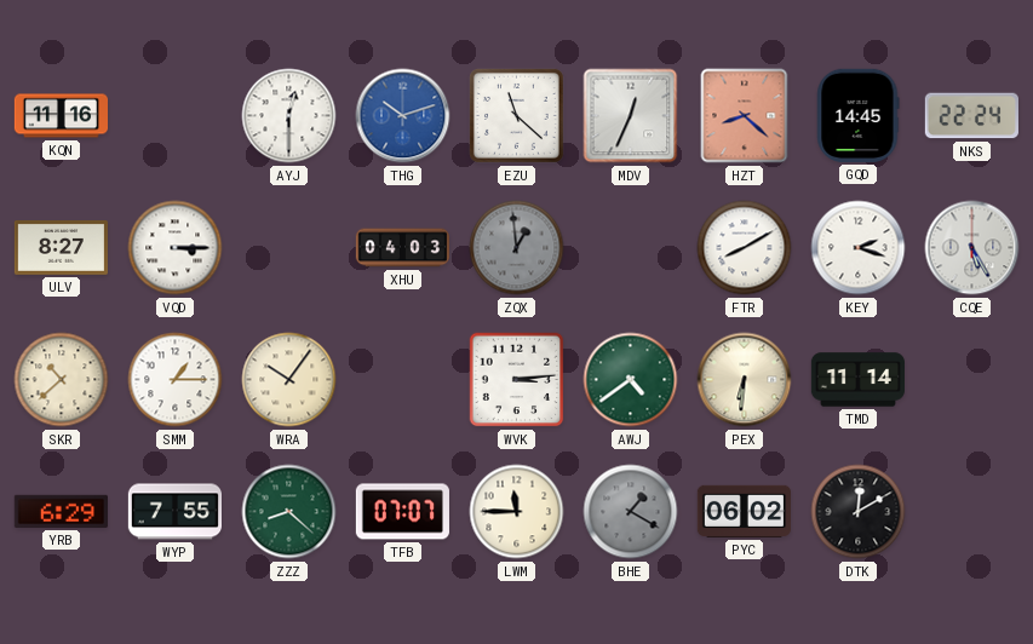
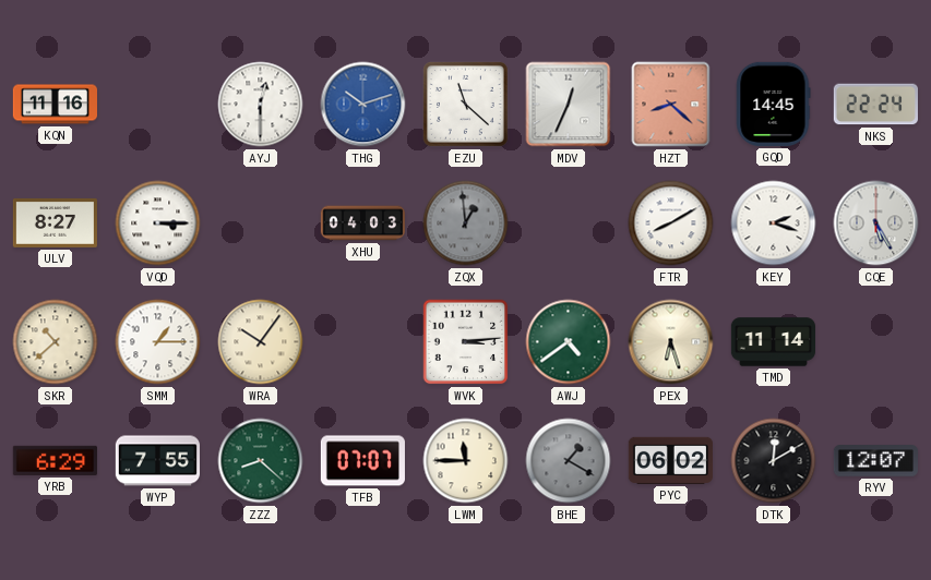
PEX: 6:31 -> 6:27 (671, 342)
RYV: none -> 12:07 (875, 461)
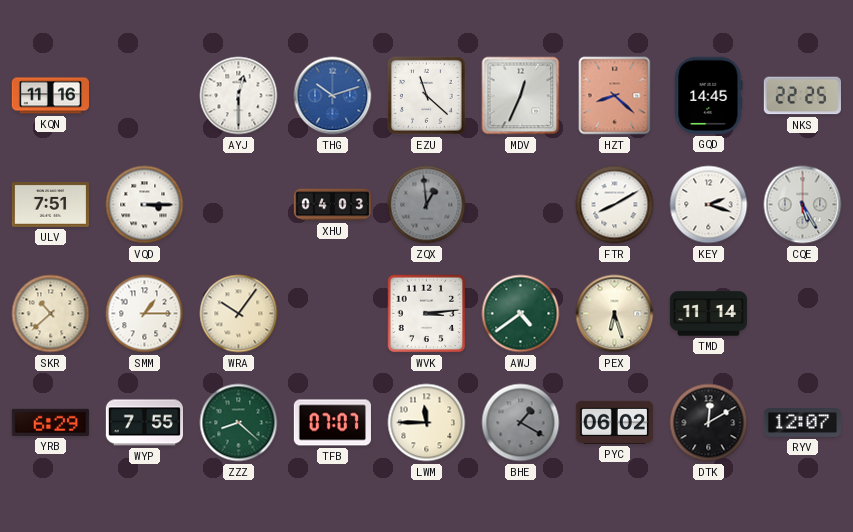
NKS: 22:24 -> 22:25 (802, 96)
ULV: 8:27 -> 7:51 (50, 204)
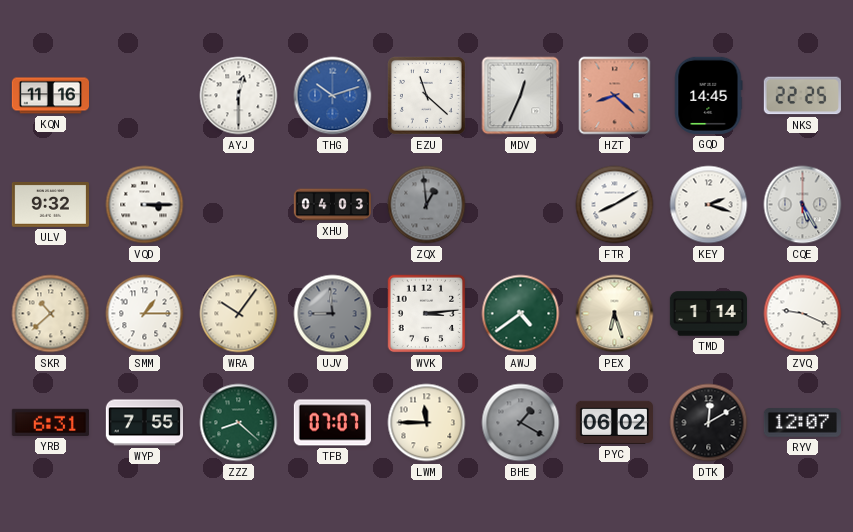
ULV: 7:51 -> 9:32 (50, 204)
UJV: none -> 8:59 (333, 314)
TMD: 11:14 -> 1:14 (708, 314)
ZVQ: none -> 9:19 (803, 314)
YRB: 6:29 -> 6:31 (50, 422)
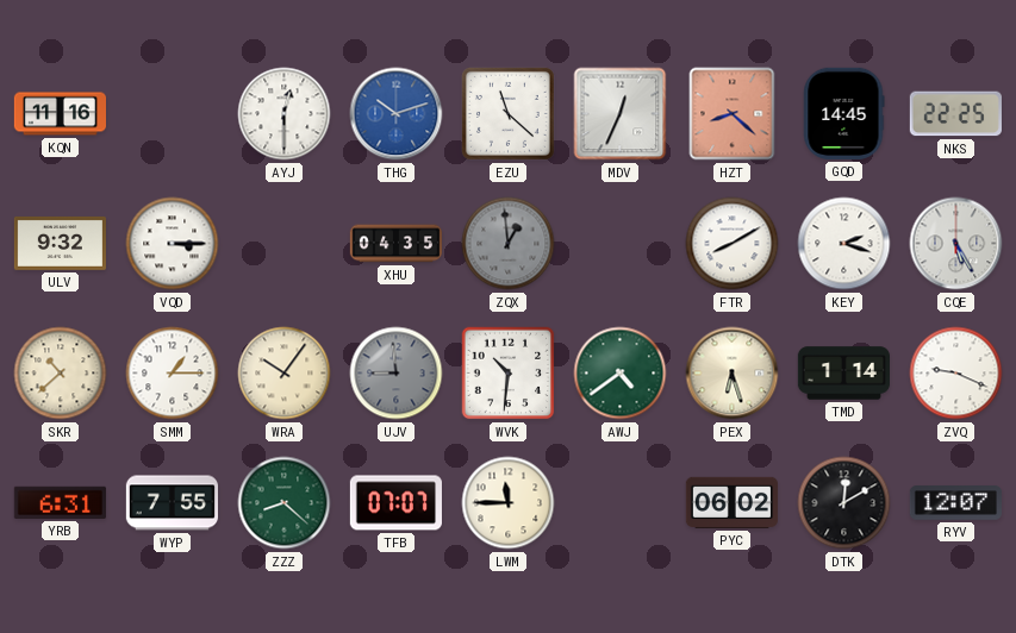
XHU: 04:03 -> 04:35 (395, 244)
WVK: 3:14 -> 10:31 (509, 374)
BHE: 1:20 -> none (521, 423)
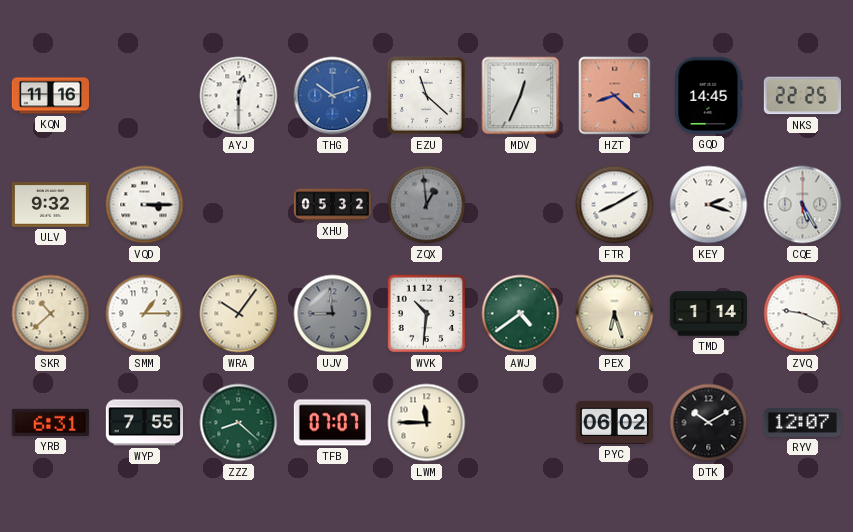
XHU: 04:35 -> 05:32 (332, 205)
DTK: 12:10 -> 10:10 (709, 423)
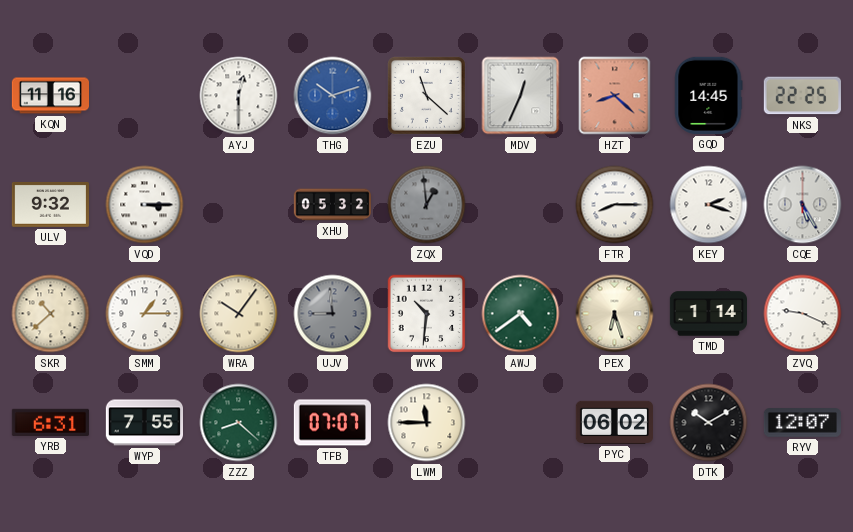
FTR: 8:10 -> 8:15 (615, 205)
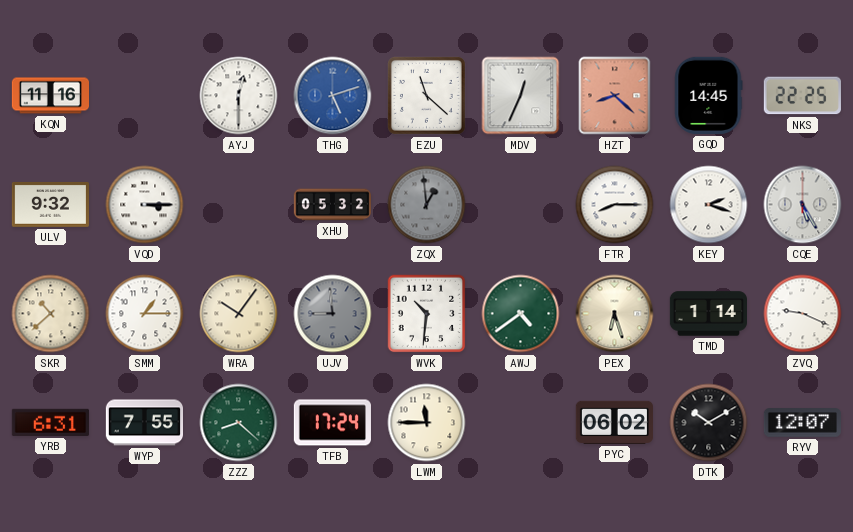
THG: 10:12 -> 5:12 (333, 96)
TFB: 07:07 -> 17:24 (332, 423)
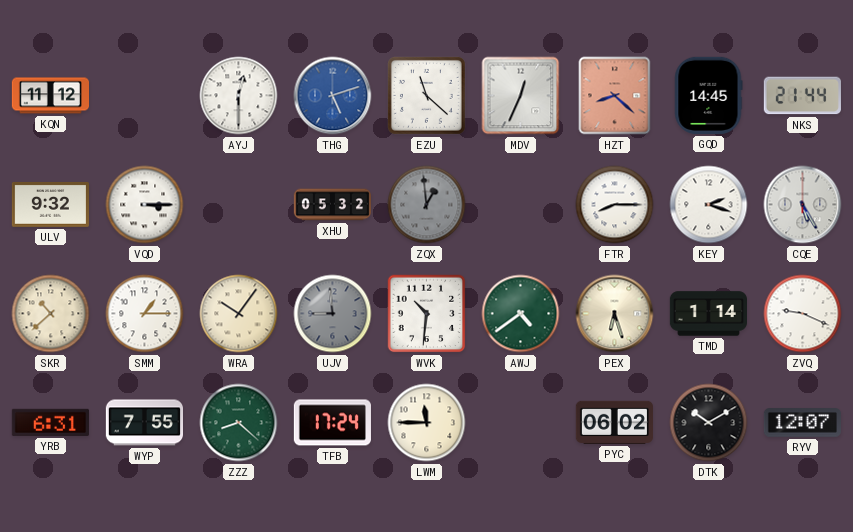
KQN: 11:16 -> 11:12 (50, 96)
NKS: 22:25 -> 21:44 (802, 96)
